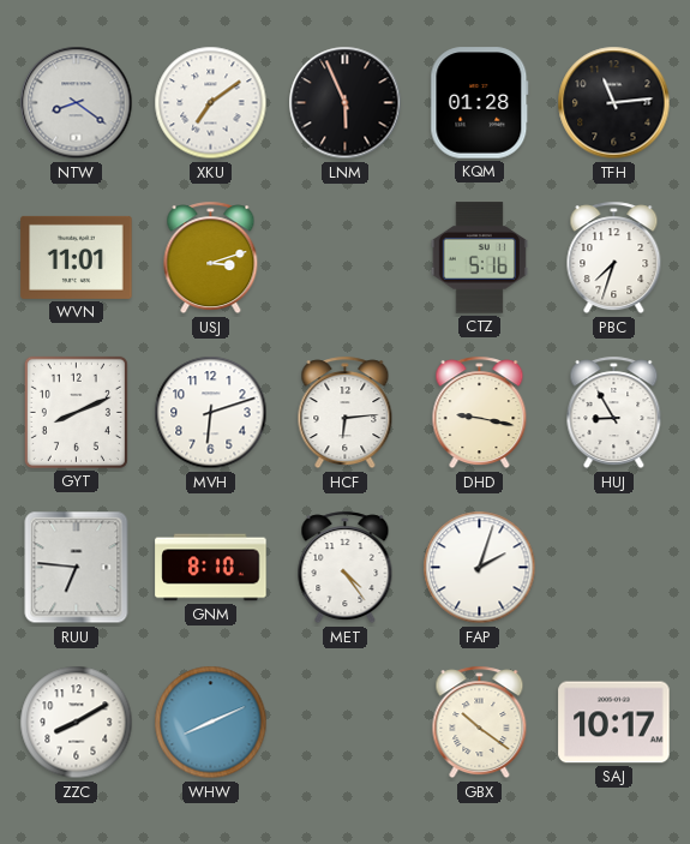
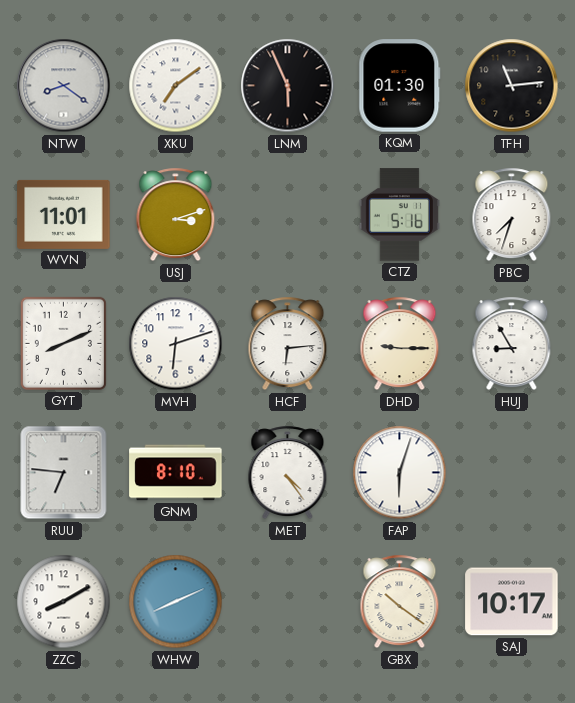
KQM: 01:28 -> 01:30 (400, 86)
DHD: 9:17 -> 9:15 (400, 344)
FAP: 2:03 -> 6:03 (400, 473)
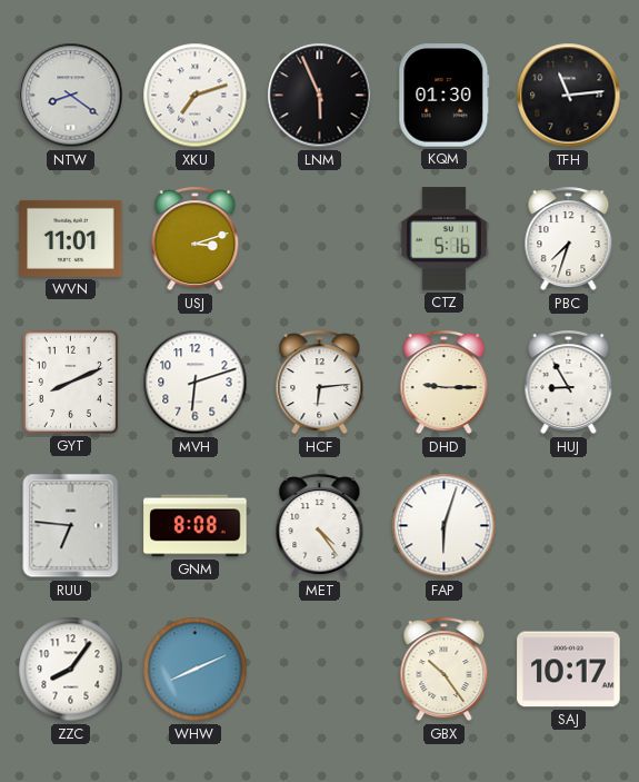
XKU: 7:09 -> 7:12 (196, 96)
GNM: 8:10 -> 8:08 (196, 526)
ZZC: 8:10 -> 8:06 (71, 670)
GBX: 10:21 -> 10:24 (445, 670)
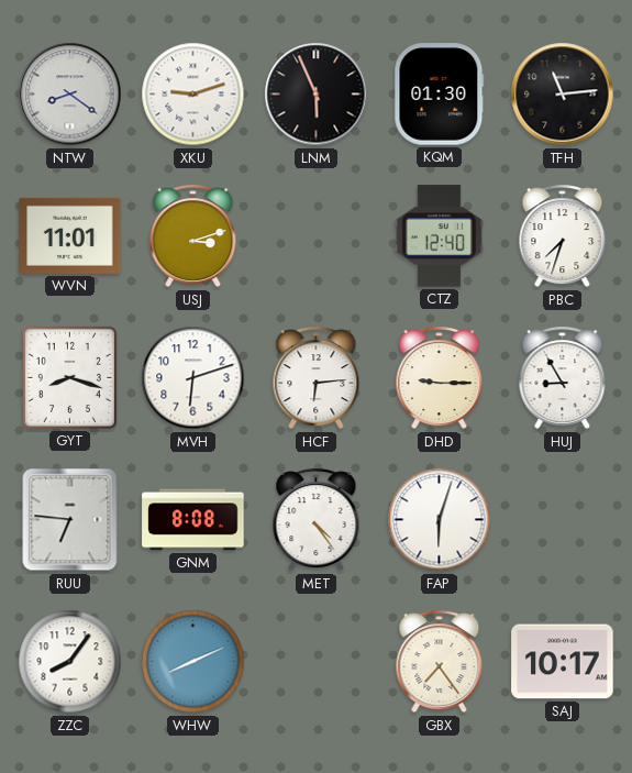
XKU: 7:12 -> 9:12 (193, 95)
CTZ: 5:16 -> 12:40 (439, 236)
GYT: 8:11 -> 8:18 (69, 377)
GBX: 10:24 -> 7:24 (440, 662)
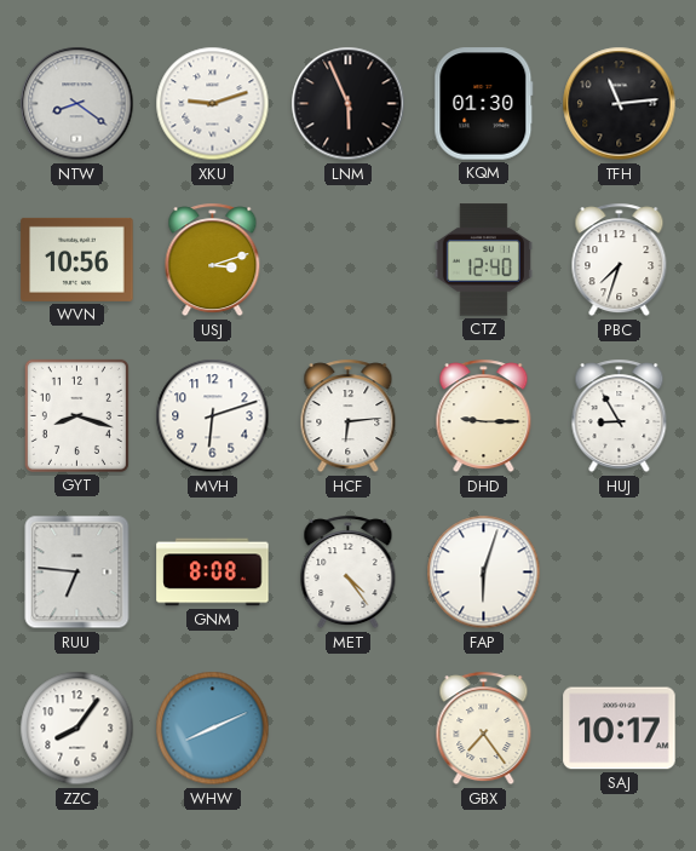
WVN: 11:01 -> 10:56 (77, 259)
